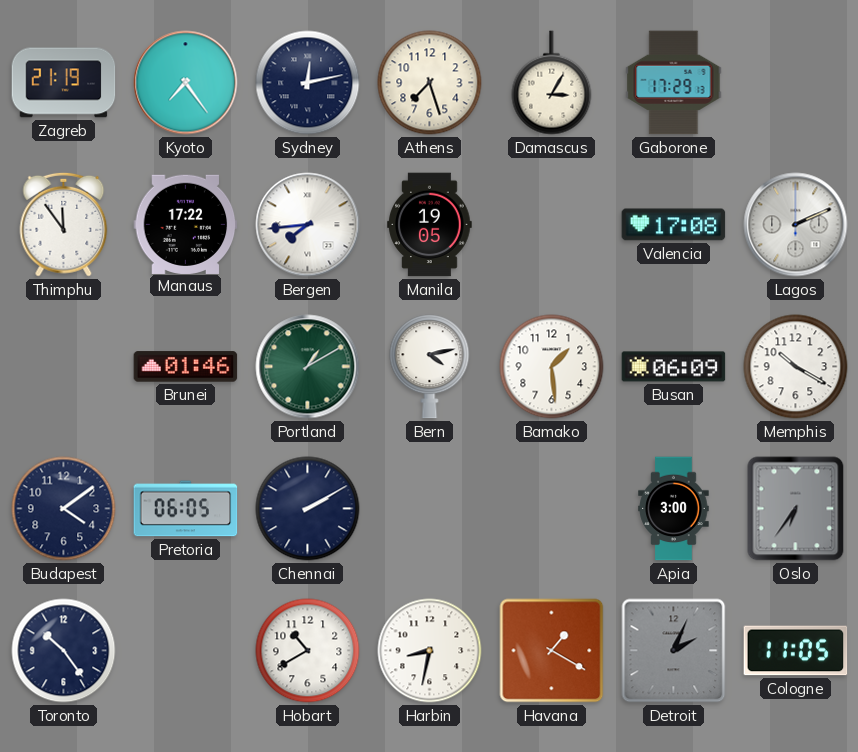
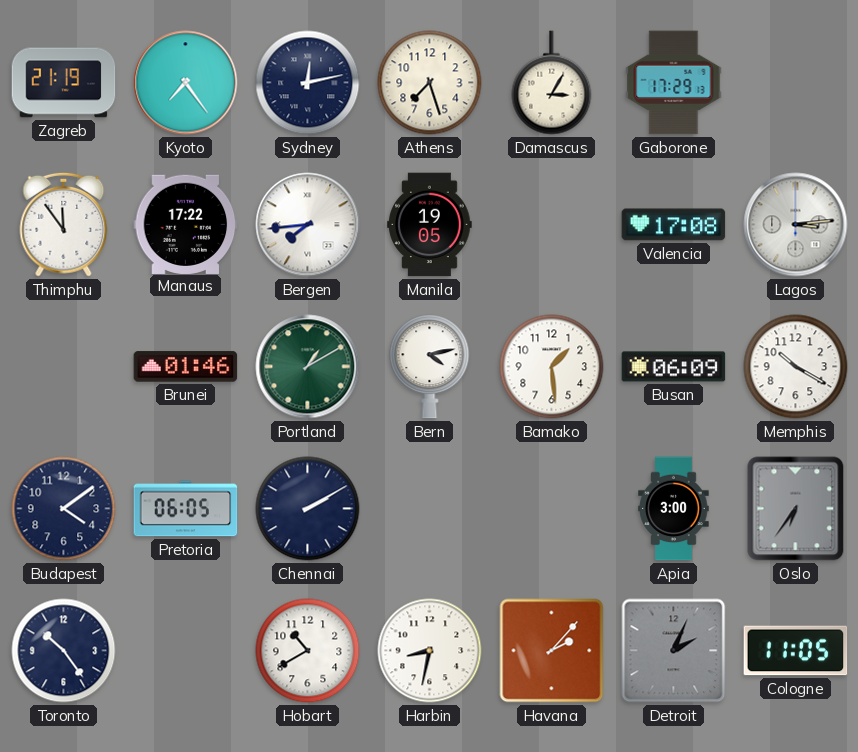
Lagos: 2:11 -> 3:14 (796, 225)
Havana: 1:20 -> 2:07 (552, 651)
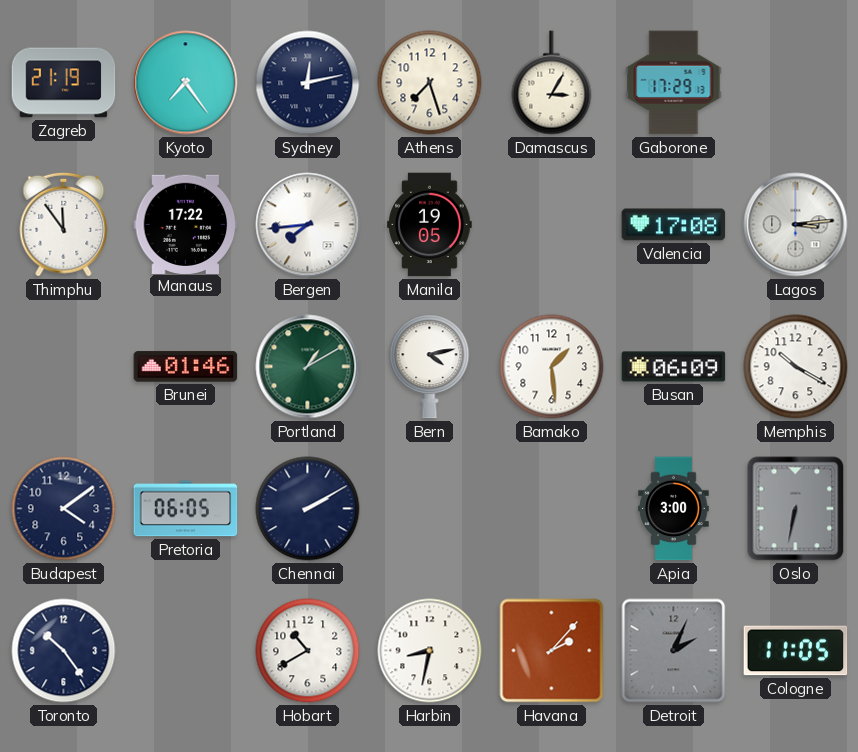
Oslo: 6:36 -> 6:32 (796, 509)
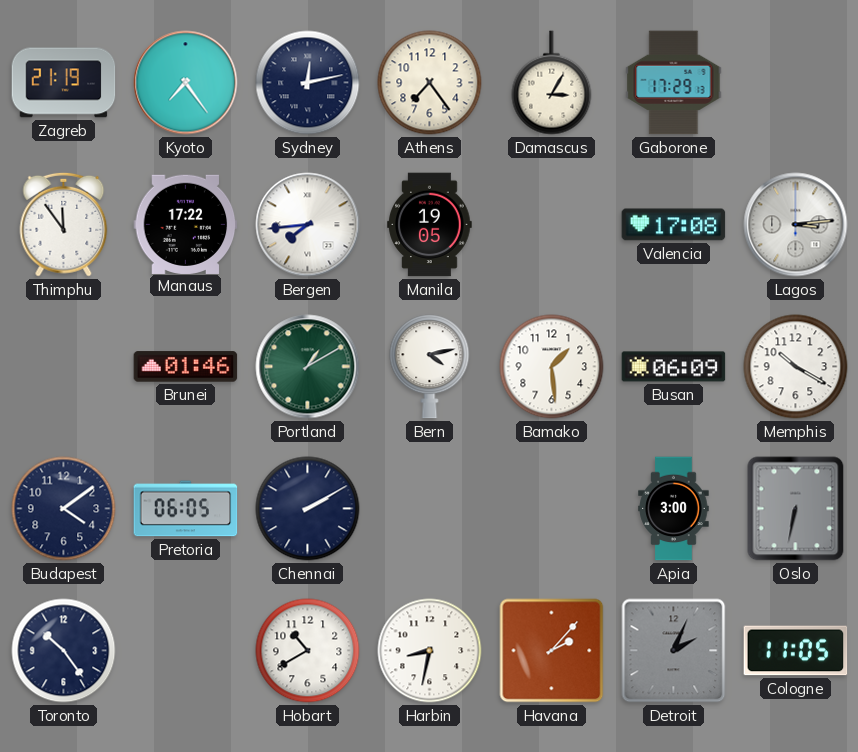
Athens: 7:27 -> 7:24 (430, 83)
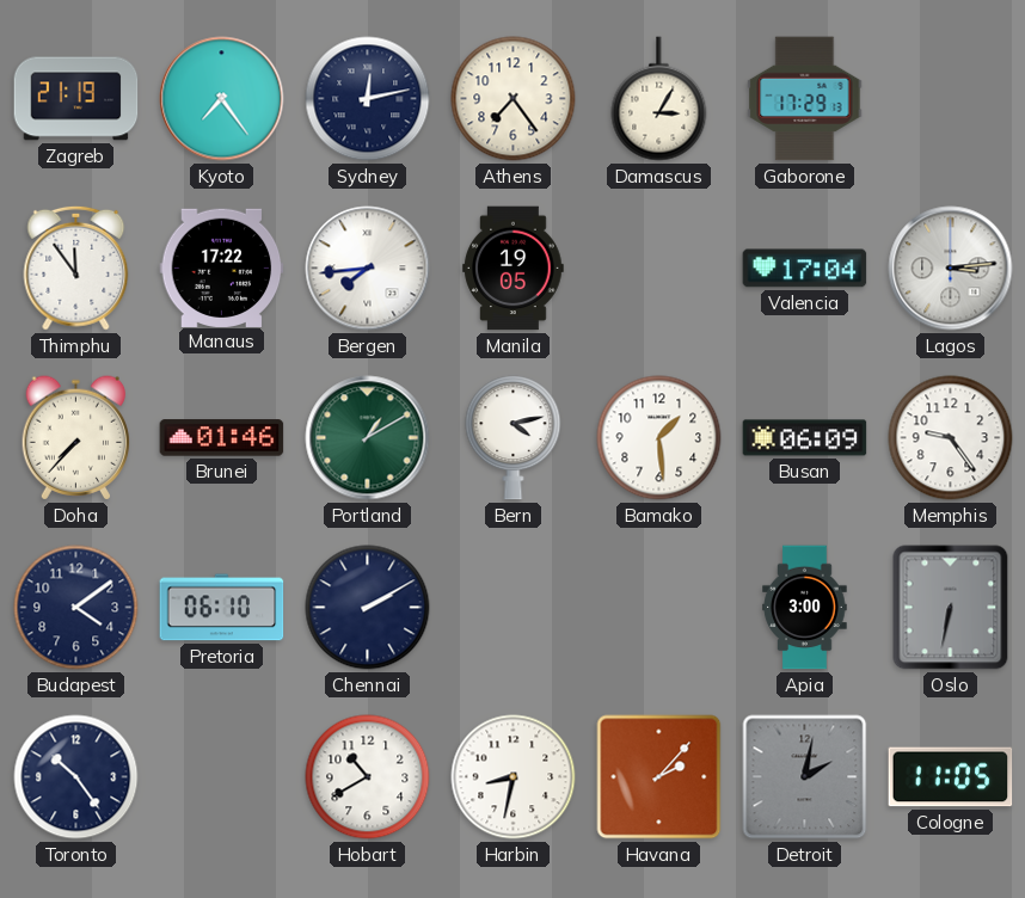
Valencia: 17:08 -> 17:04 (805, 269)
Doha: none -> 7:37 (76, 438)
Memphis: 10:20 -> 9:24 (951, 438)
Pretoria: 06:05 -> 06:10 (222, 608)
Detroit: 2:04 -> 2:02 (805, 777)
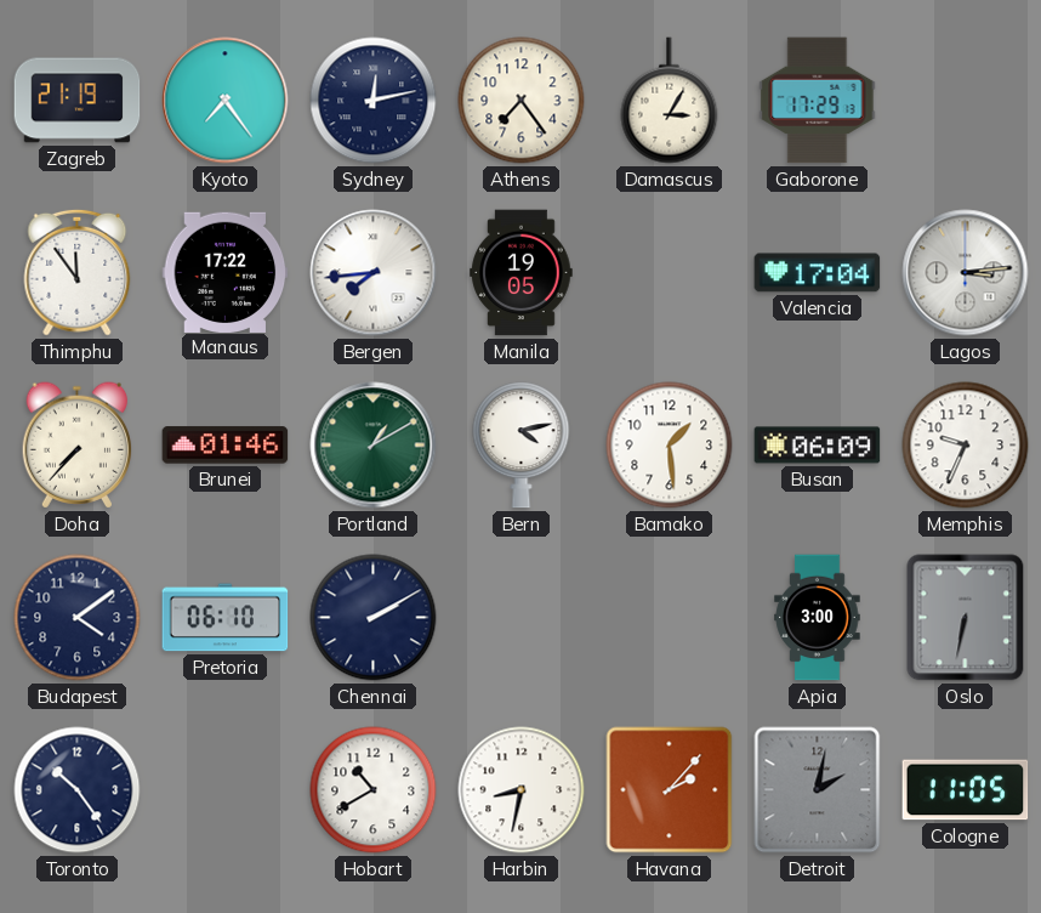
Memphis: 9:24 -> 9:34 (966, 446)
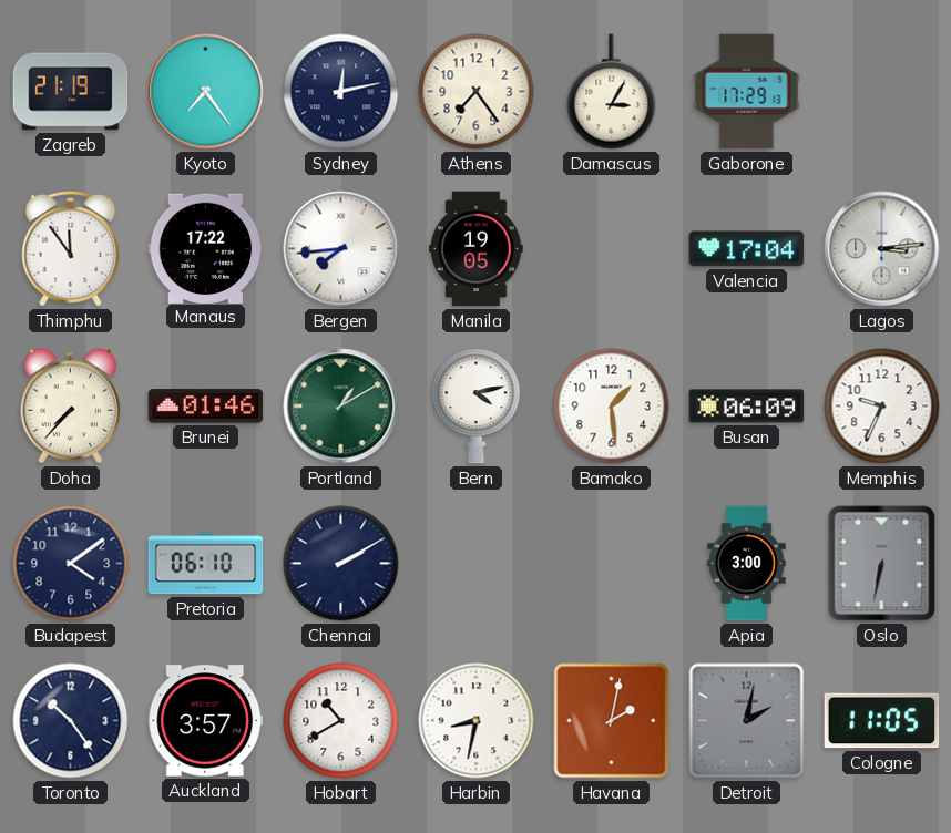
Auckland: none -> 3:57 (206, 721)
Havana: 2:07 -> 2:02 (612, 721)
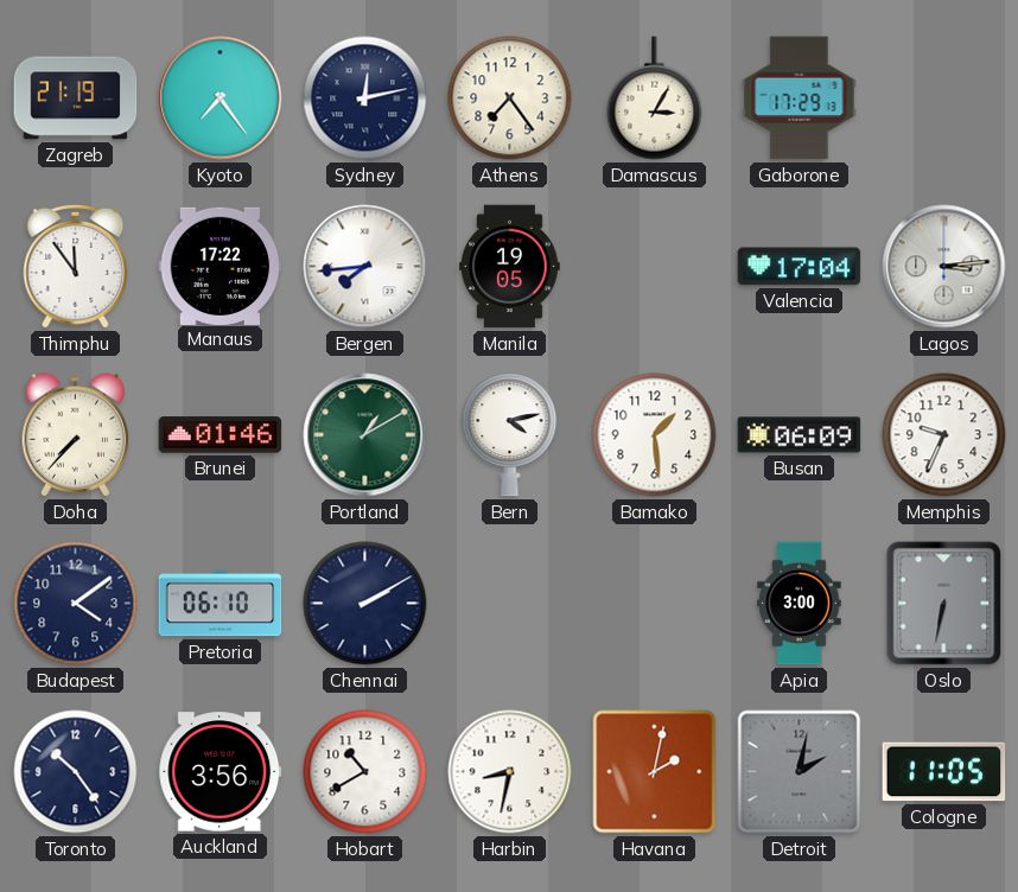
Auckland: 3:57 -> 3:56 (221, 772)
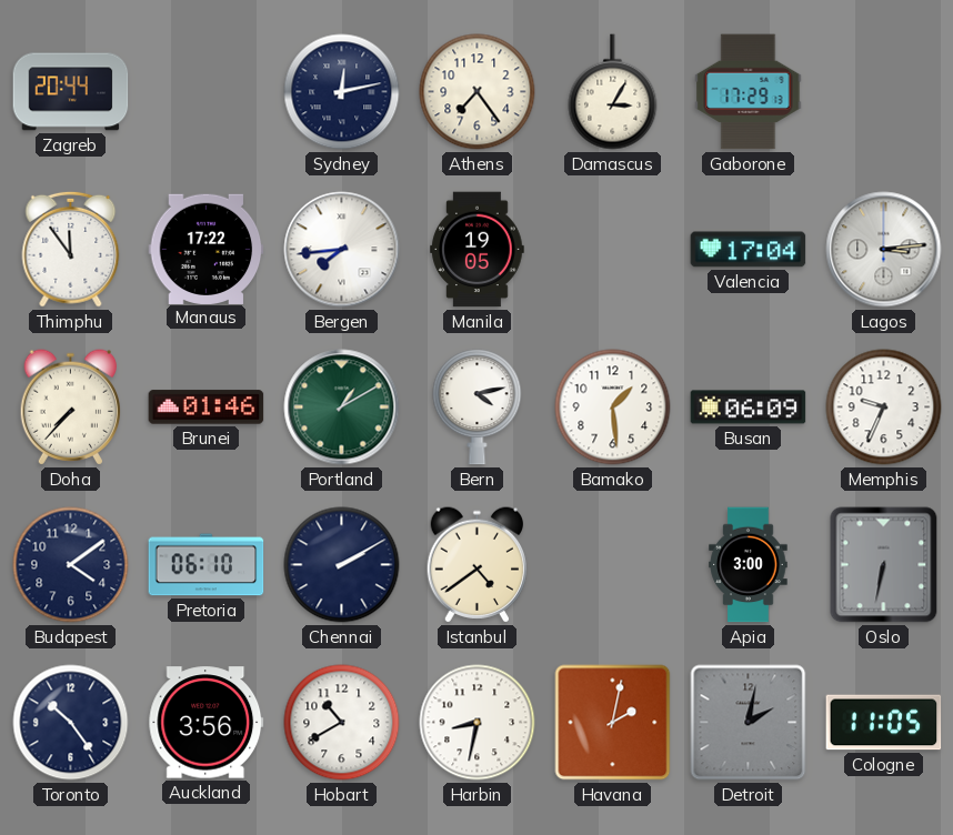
Zagreb: 21:19 -> 20:44 (71, 92)
Kyoto: 7:24 -> none (221, 98)
Istanbul: none -> 4:39 (478, 565)
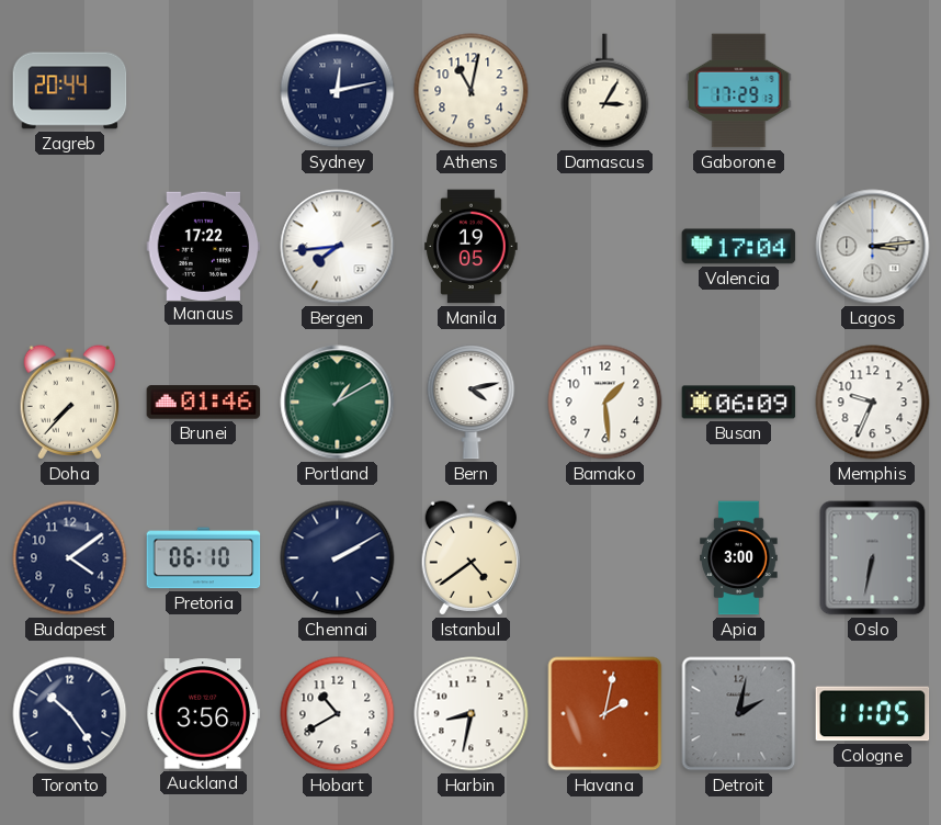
Athens: 7:24 -> 11:02 (472, 91)
Thimphu: 11:54 -> none (71, 249)
